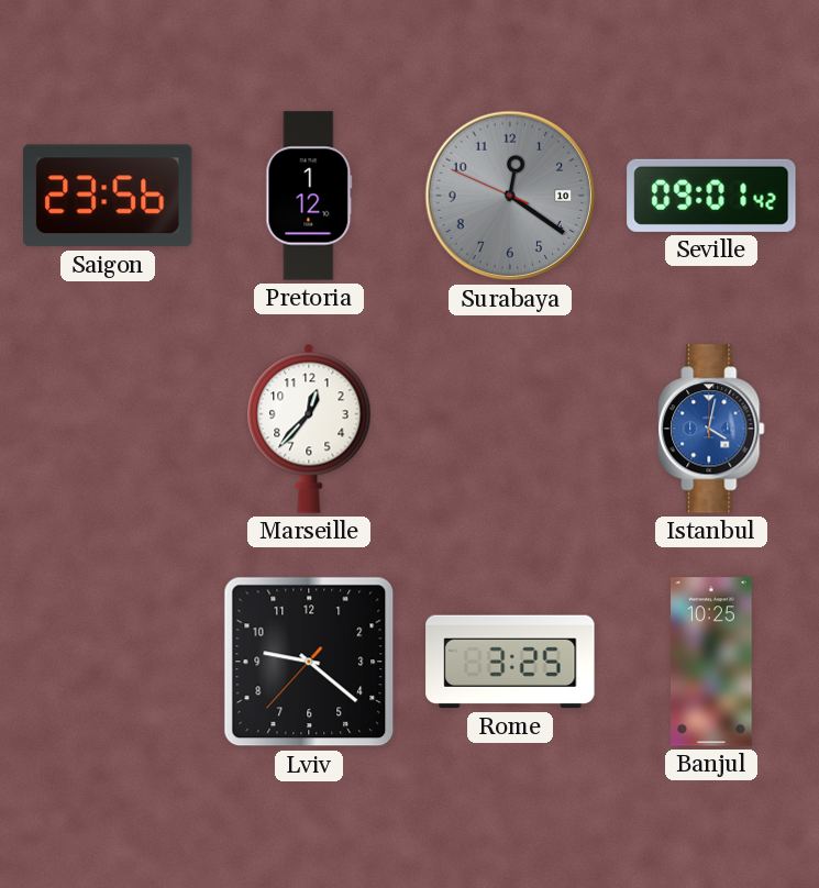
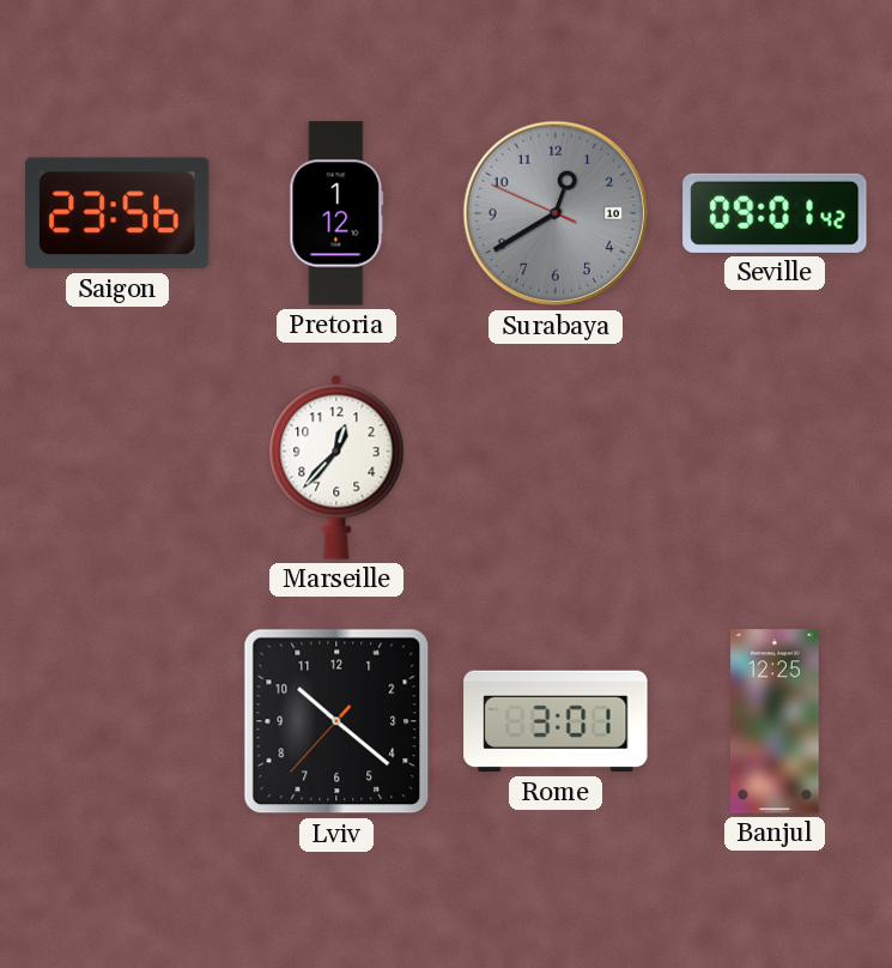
Surabaya: 12:20 -> 12:39 (556, 213)
Istanbul: 4:02 -> none (711, 429)
Lviv: 9:21 -> 10:21 (336, 721)
Rome: 3:25 -> 3:01 (556, 721)
Banjul: 10:25 -> 12:25 (775, 721)
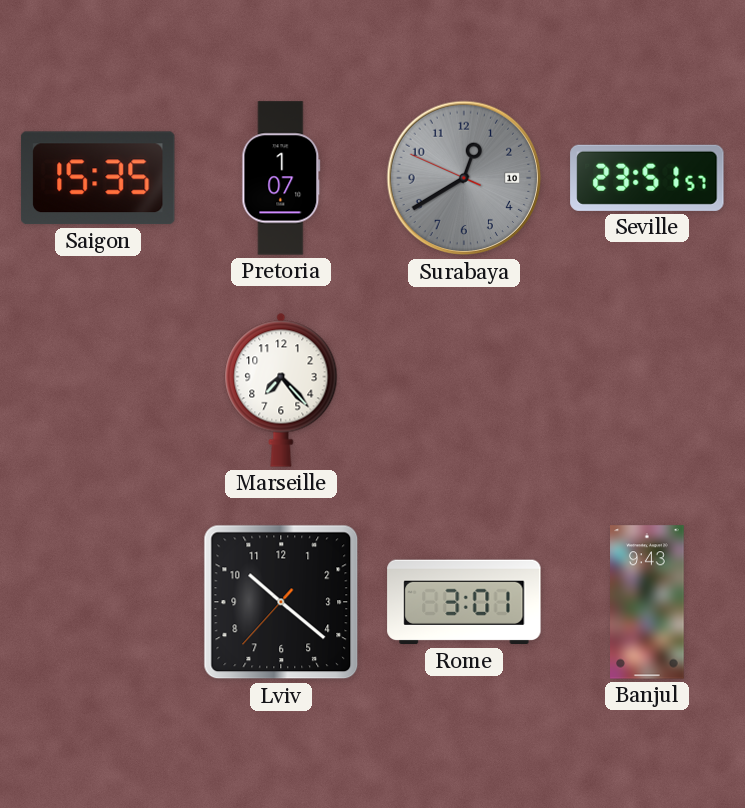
Saigon: 23:56 -> 15:35 (98, 178)
Pretoria: 1:12 -> 1:07 (281, 178)
Seville: 09:01 -> 23:51 (647, 178)
Marseille: 12:37 -> 7:23 (281, 390)
Banjul: 12:25 -> 9:43 (647, 602)
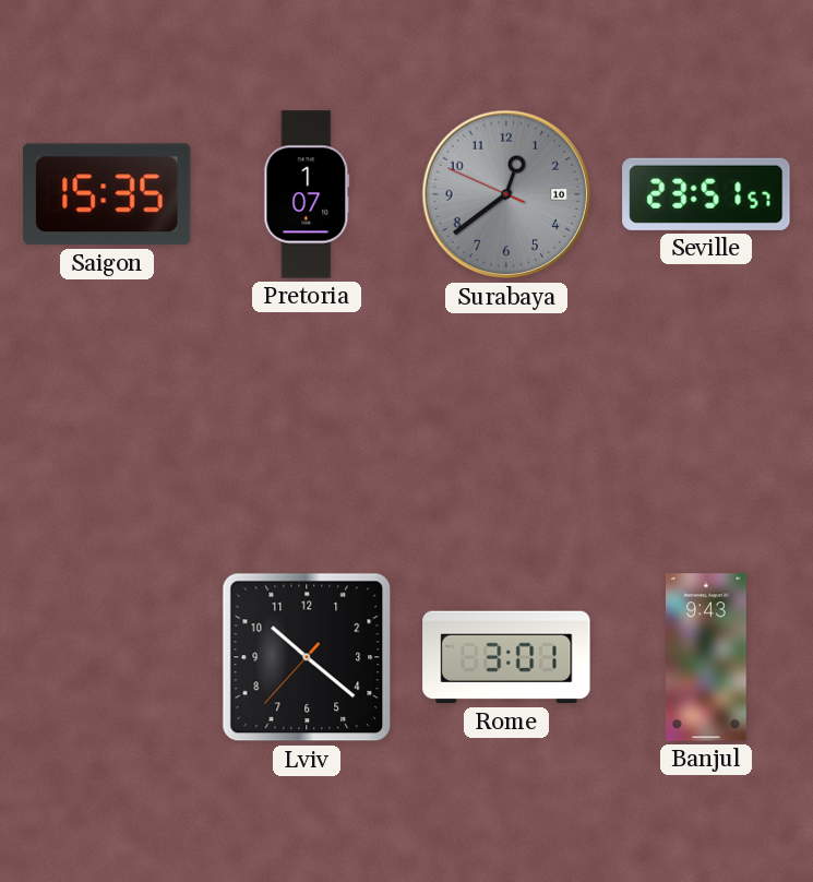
Surabaya: 12:39 -> 12:38 (506, 194)
Marseille: 7:23 -> none (281, 390)
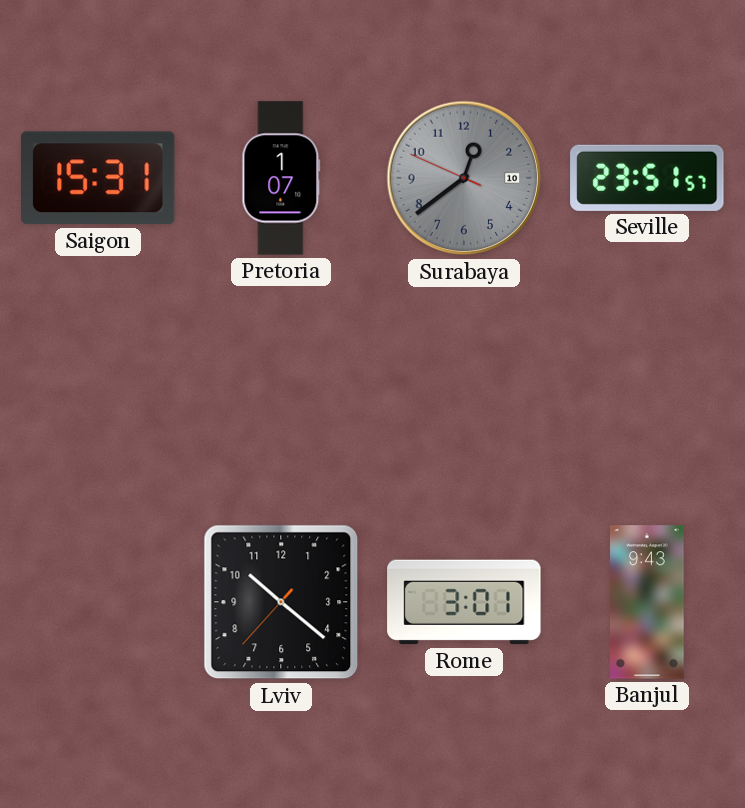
Saigon: 15:35 -> 15:31 (98, 178)
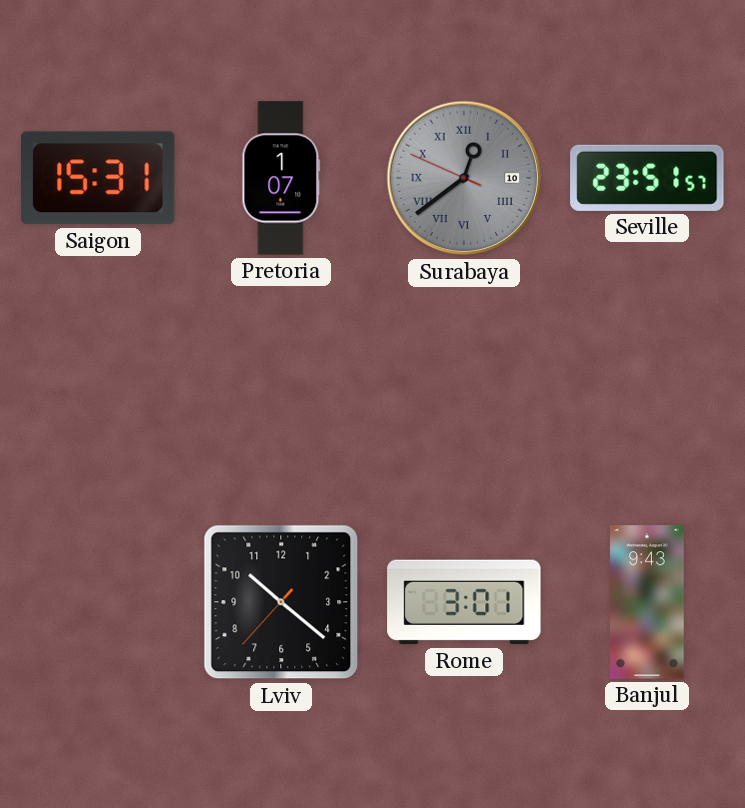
Surabaya numerals: Arabic -> Roman (464, 178)
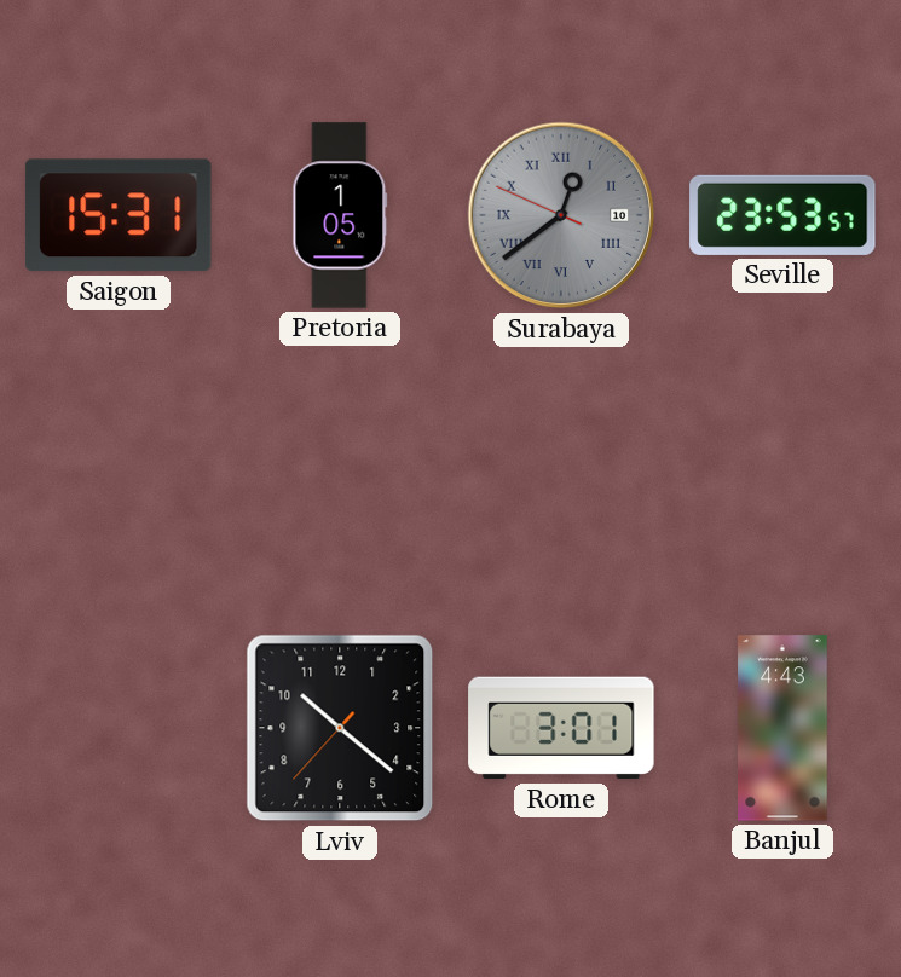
Pretoria: 1:07 -> 1:05 (340, 215)
Seville: 23:51 -> 23:53 (782, 215)
Banjul: 9:43 -> 4:43 (782, 728)
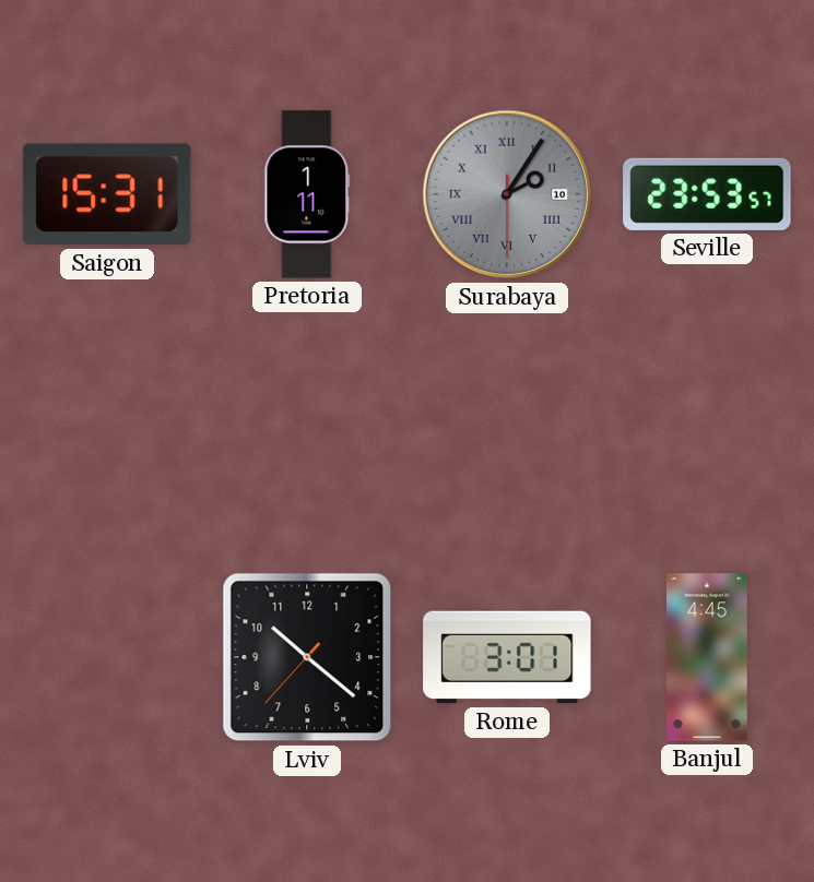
Pretoria: 1:05 -> 1:11 (307, 194)
Surabaya: 12:38 -> 2:05 (507, 194)
Banjul: 4:43 -> 4:45 (707, 657)
